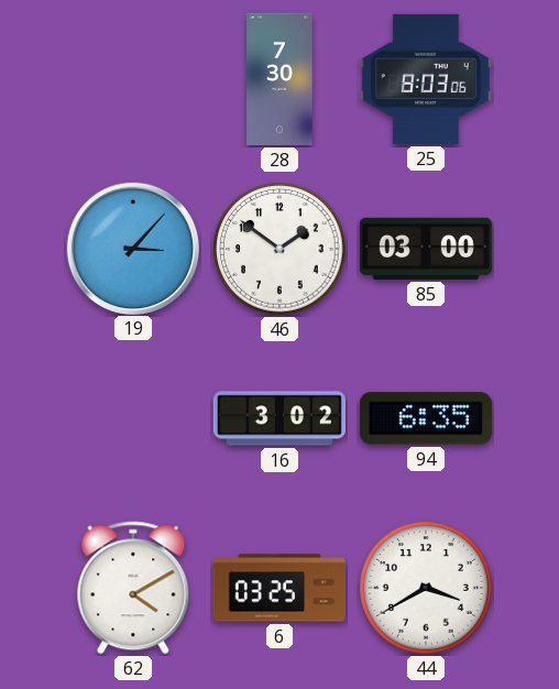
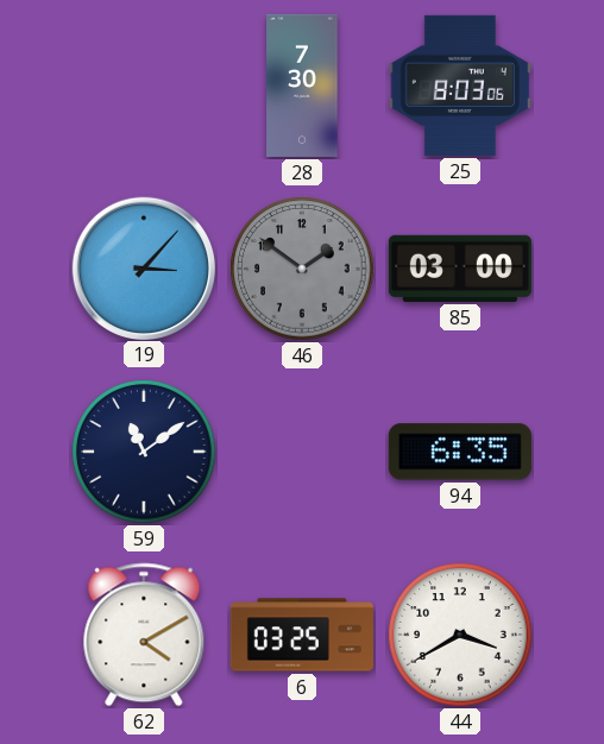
46 dial: white -> grey (302, 269)
59: none -> 11:09 (144, 452)
16: 3:02 -> none (279, 418)
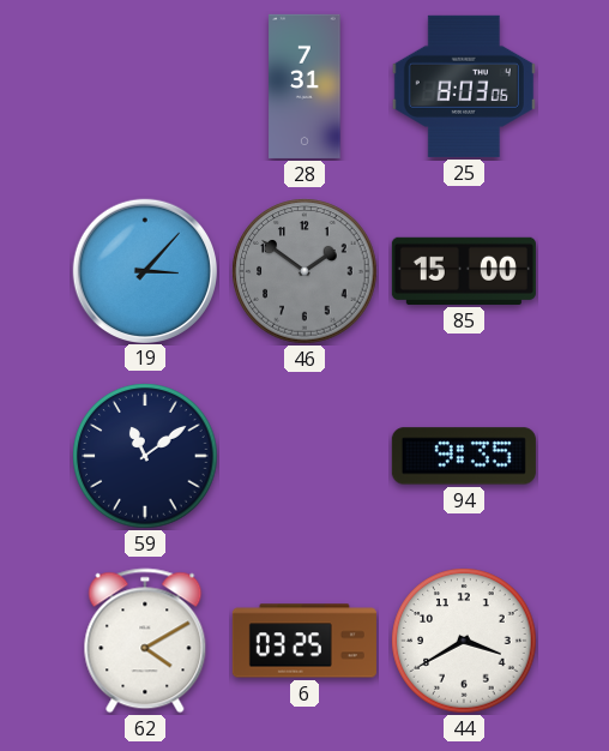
28: 7:30 -> 7:31 (304, 86)
85: 03:00 -> 15:00 (464, 271)
94: 6:35 -> 9:35 (464, 456)
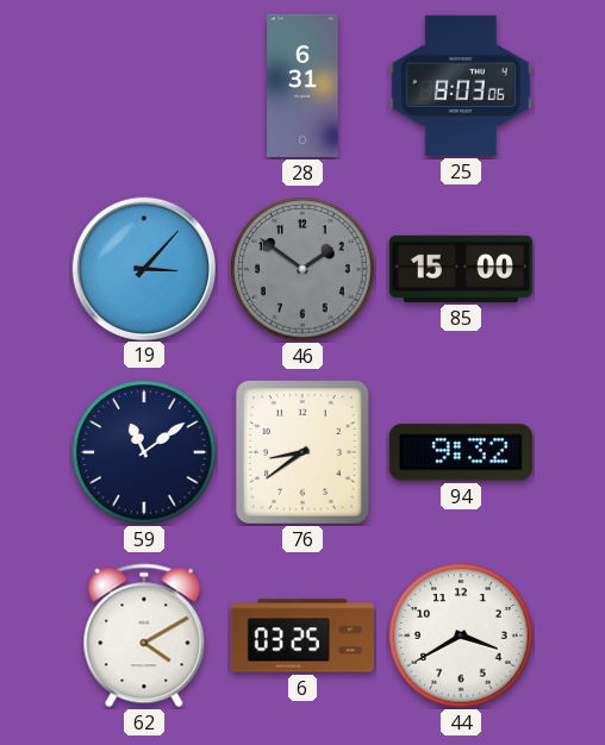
28: 7:31 -> 6:31 (302, 86)
76: none -> 8:39 (302, 452)
94: 9:35 -> 9:32 (461, 452)
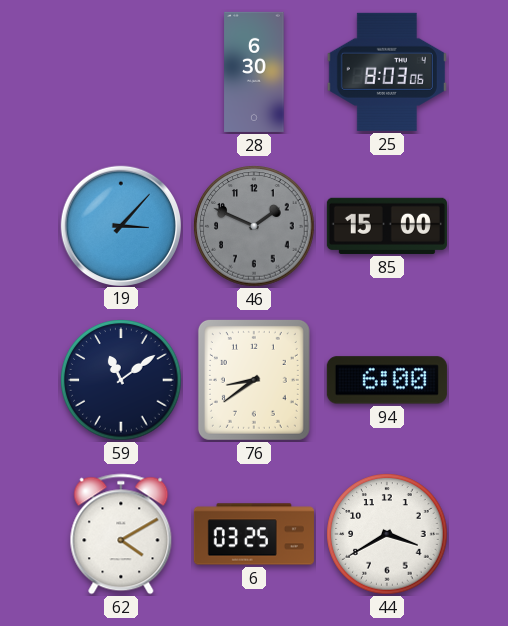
28: 6:31 -> 6:30 (254, 72)
46: 1:51 -> 1:49 (254, 226)
94: 9:32 -> 6:00 (387, 380)
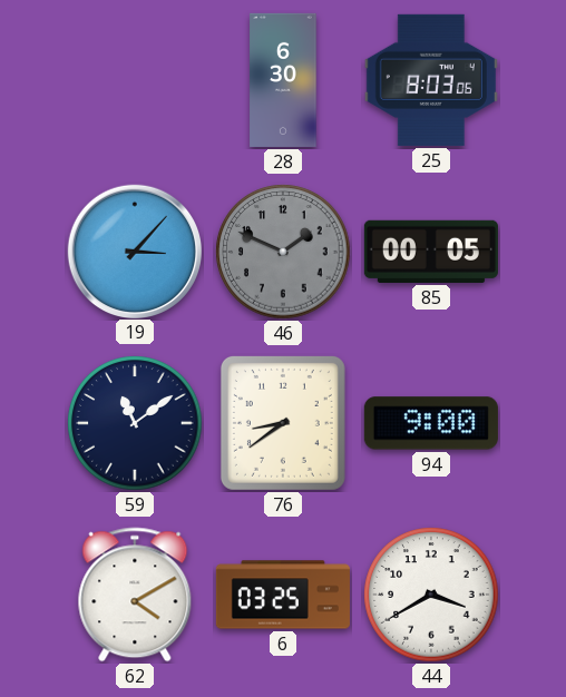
85: 15:00 -> 00:05 (431, 252)
94: 6:00 -> 9:00 (431, 423)
